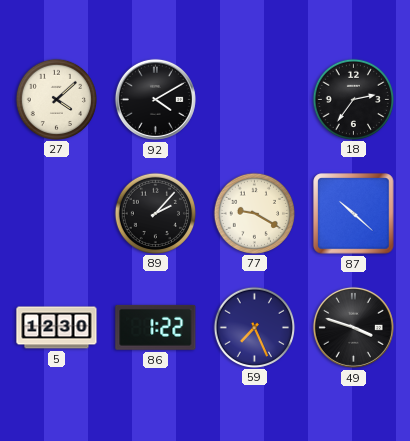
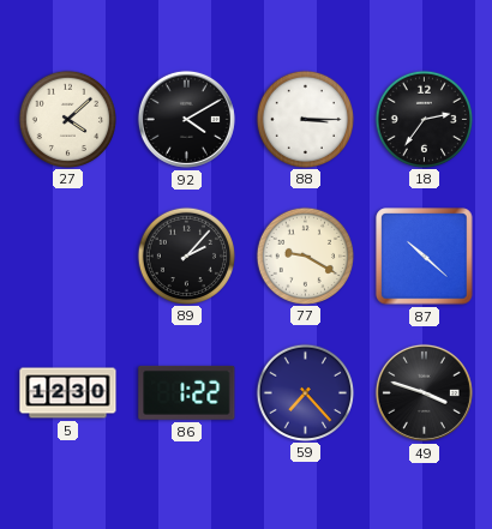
88: none -> 3:15 (305, 119)
59: 7:26 -> 7:23 (305, 392)
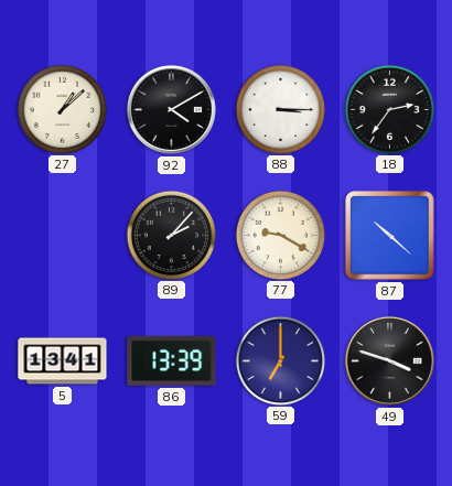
27: 4:08 -> 1:08 (62, 109)
5: 12:30 -> 13:41 (63, 361)
86: 1:22 -> 13:39 (172, 360)
59: 7:23 -> 7:00 (280, 360)
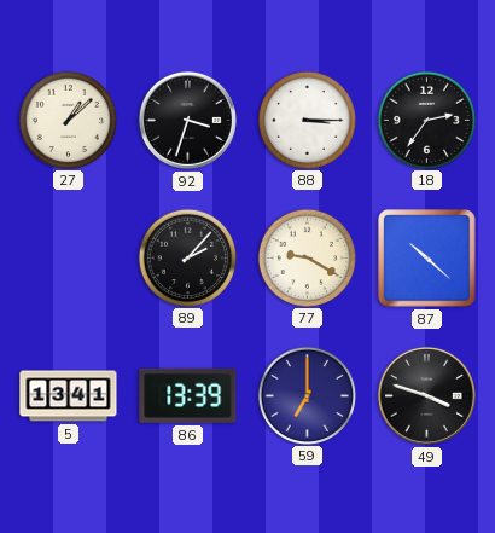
92: 4:10 -> 3:33 (187, 120)
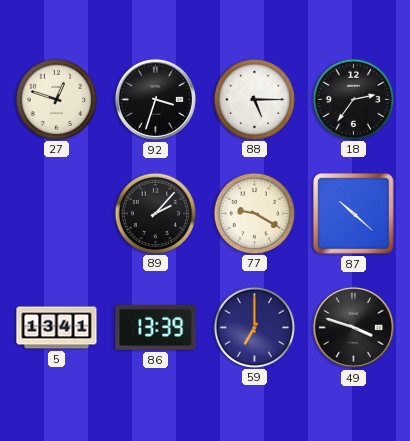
27: 1:08 -> 12:48 (56, 99)
88: 3:15 -> 5:15 (254, 99)
